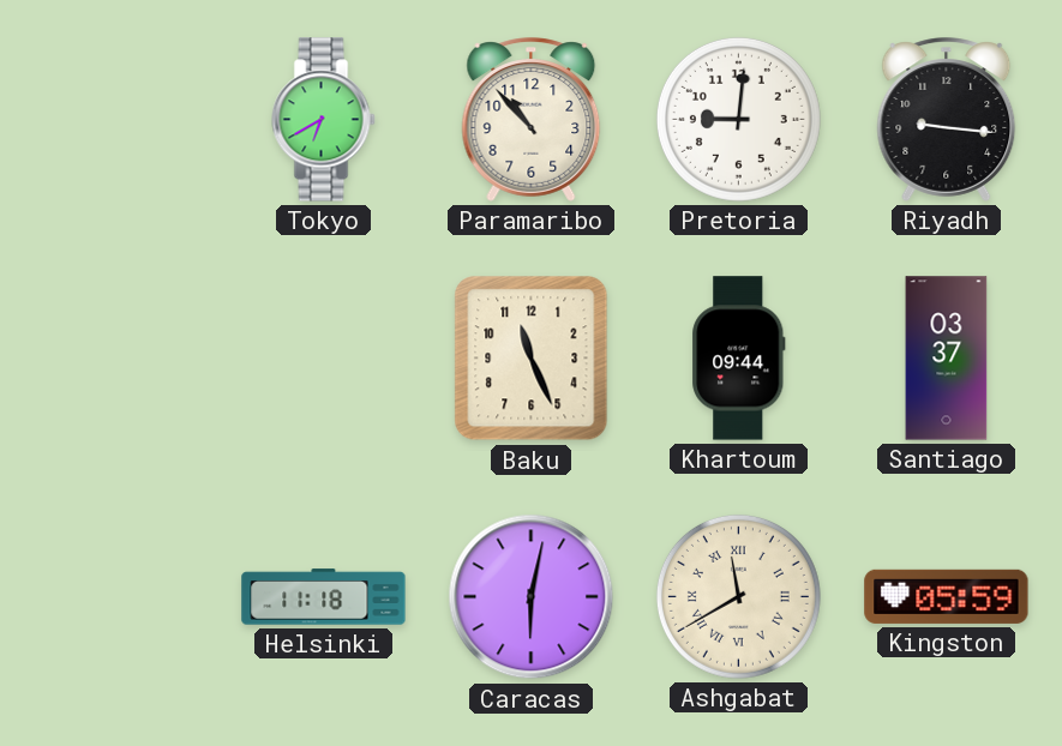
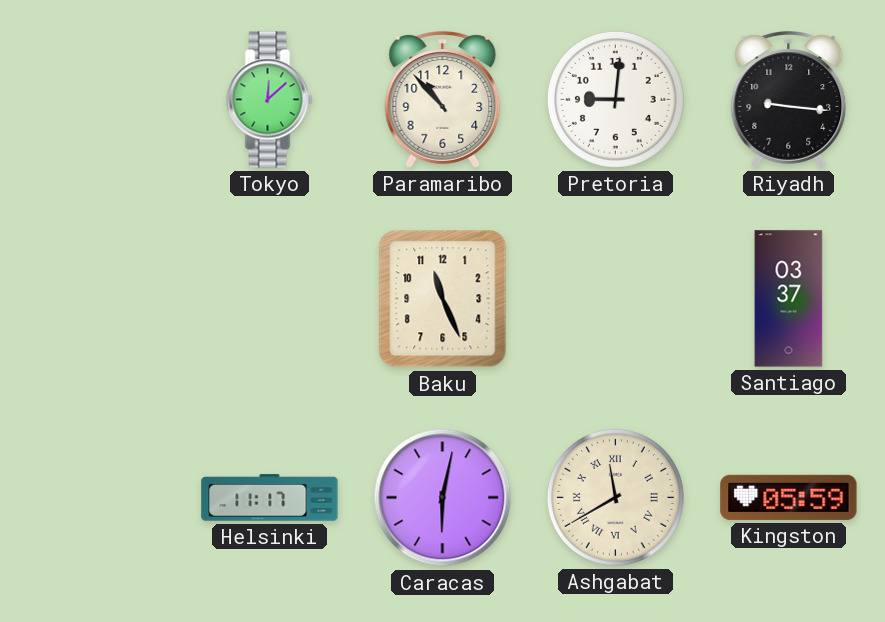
Tokyo: 6:40 -> 12:08 (270, 100)
Khartoum: 09:44 -> none (739, 359)
Helsinki: 11:18 -> 11:17 (270, 498)
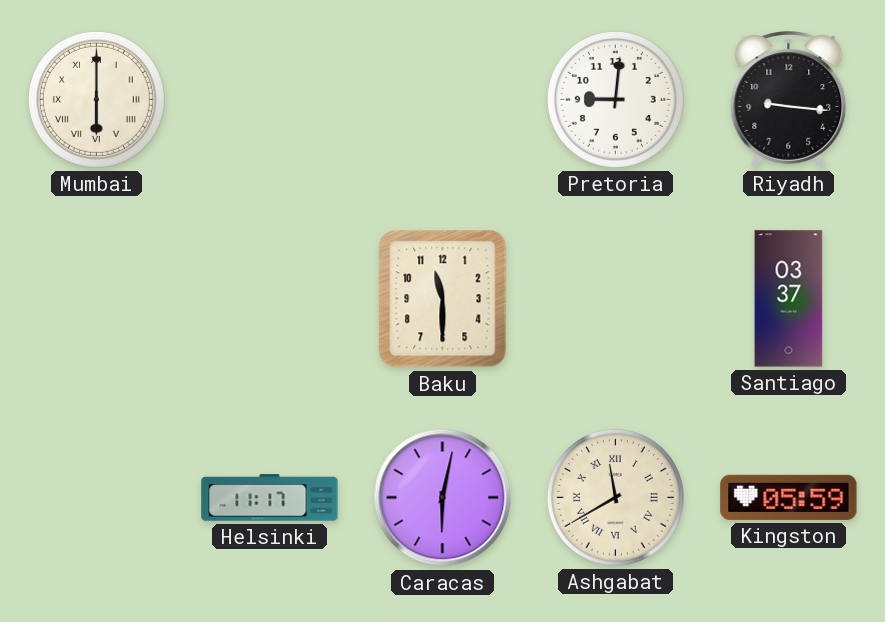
Mumbai: none -> 6:00 (96, 99)
Tokyo: 12:08 -> none (270, 100)
Paramaribo: 10:53 -> none (443, 100)
Baku: 11:26 -> 11:30 (443, 299)
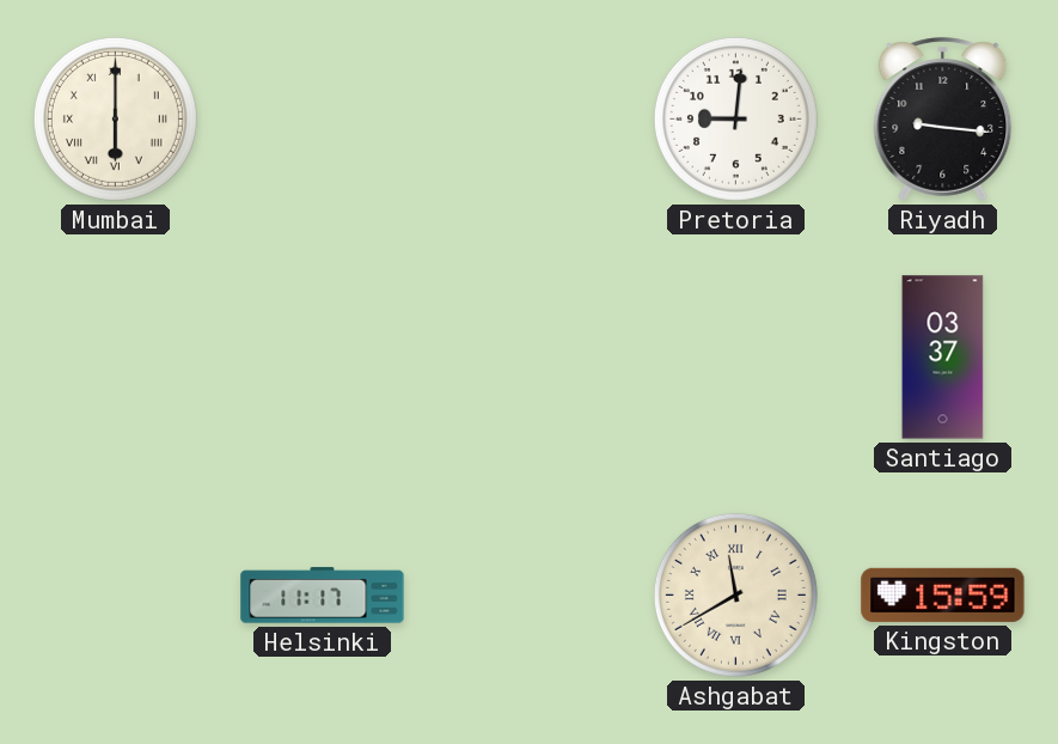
Baku: 11:30 -> none (443, 299)
Caracas: 6:02 -> none (443, 498)
Kingston: 05:59 -> 15:59 (943, 594)
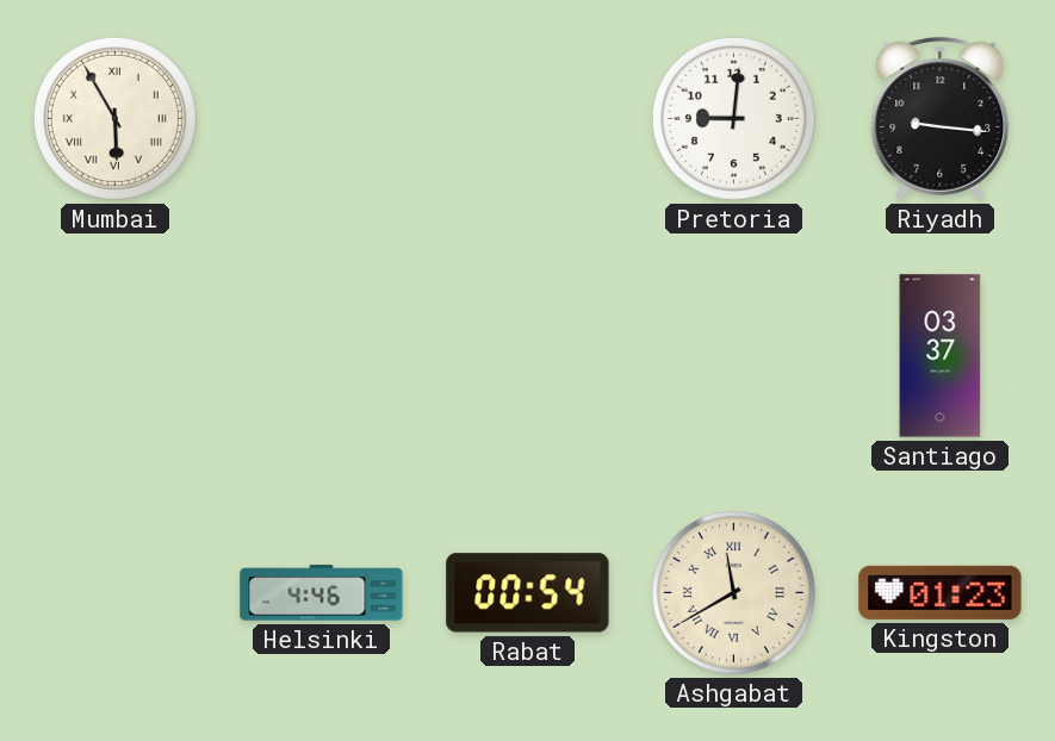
Mumbai: 6:00 -> 5:55 (114, 118)
Helsinki: 11:17 -> 4:46 (322, 593)
Rabat: none -> 00:54 (528, 593)
Kingston: 15:59 -> 01:23 (941, 592)
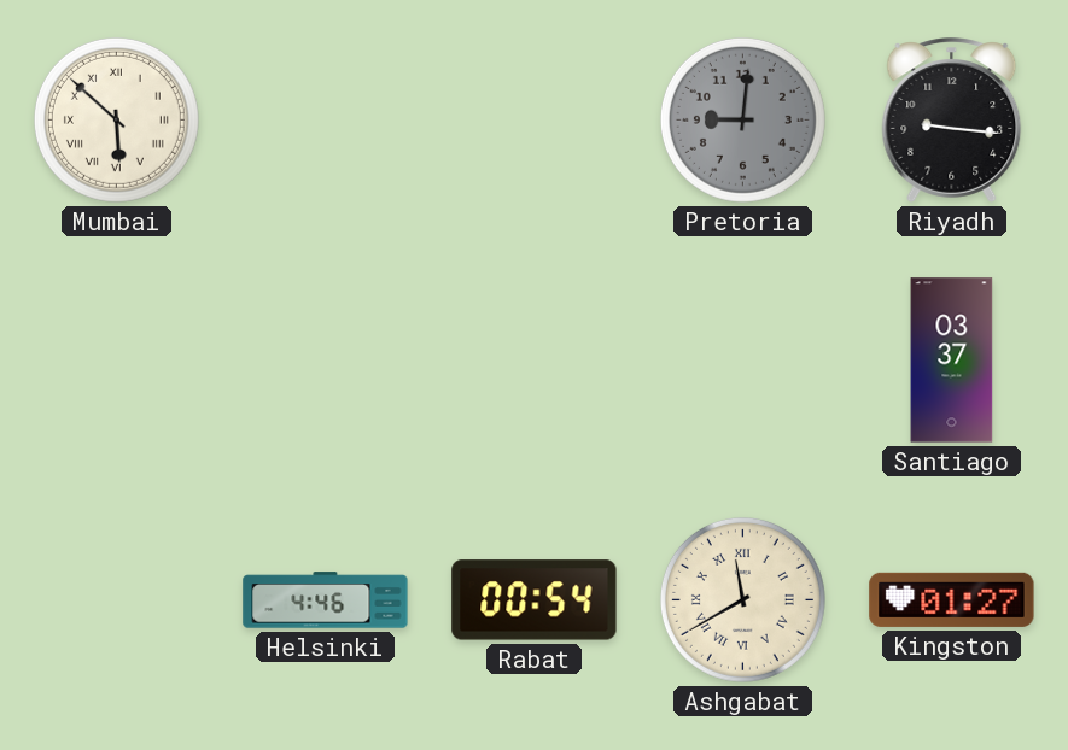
Mumbai: 5:55 -> 5:52 (116, 119)
Pretoria dial: white -> grey (742, 119)
Kingston: 01:23 -> 01:27 (952, 599)
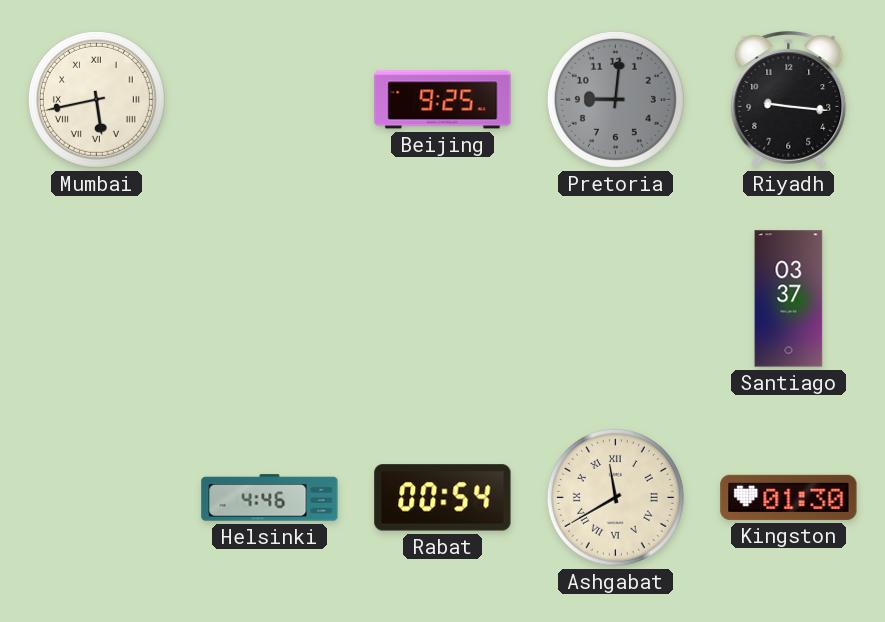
Mumbai: 5:52 -> 5:43 (96, 99)
Beijing: none -> 9:25 (443, 100)
Kingston: 01:27 -> 01:30 (789, 497)
